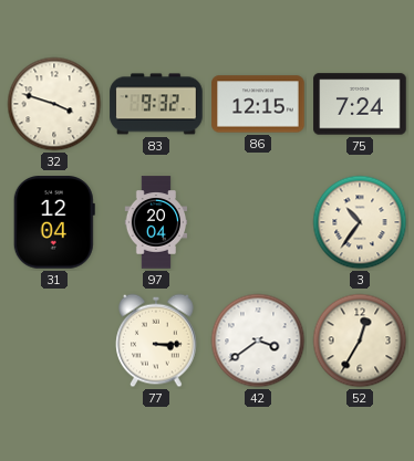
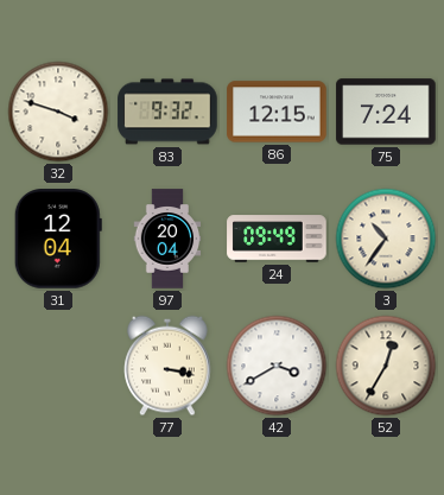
24: none -> 09:49 (277, 239)
77: 3:15 -> 3:17 (167, 366)
42: 3:39 -> 3:40 (277, 366)
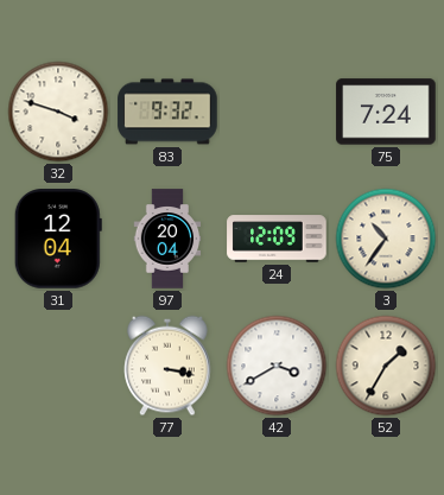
86: 12:15 -> none (277, 112)
24: 09:49 -> 12:09 (277, 239)
52: 12:35 -> 1:35 (386, 366)
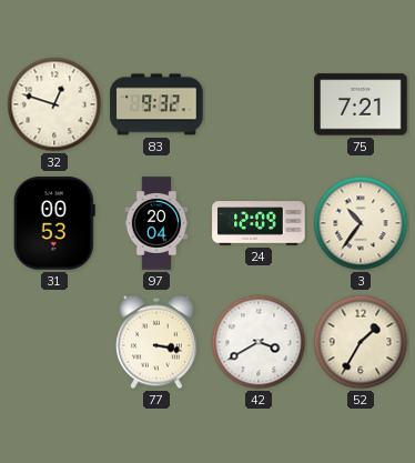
32: 3:48 -> 12:48 (54, 104)
75: 7:24 -> 7:21 (361, 104)
31: 12:04 -> 00:53 (54, 223)
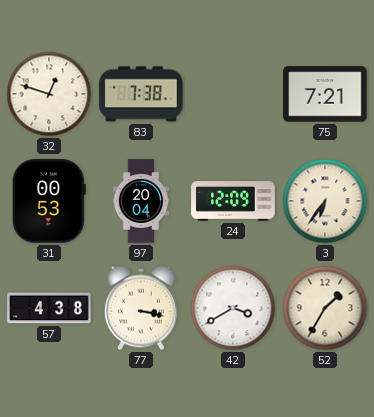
83: 9:32 -> 7:38 (141, 94)
3: 10:36 -> 6:36 (325, 201)
57: none -> 4:38 (49, 308)
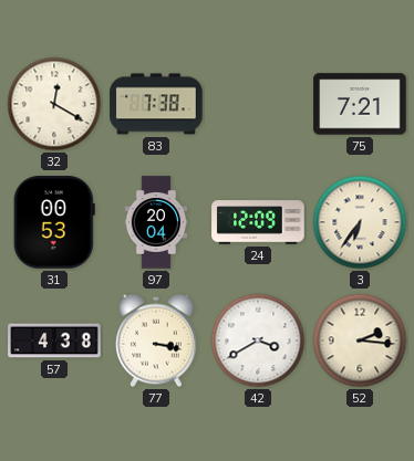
32: 12:48 -> 12:20 (54, 104)
52: 1:35 -> 2:16 (360, 340)
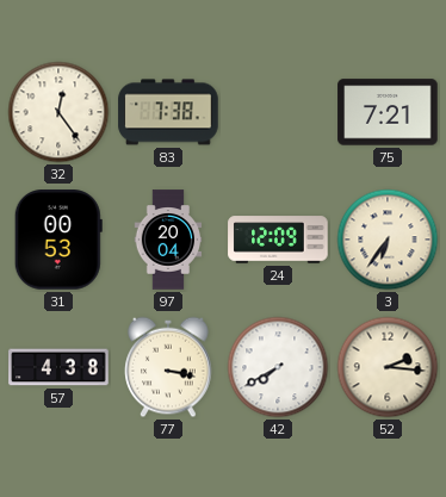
32: 12:20 -> 12:24 (58, 112)
42: 3:40 -> 7:40 (278, 367)
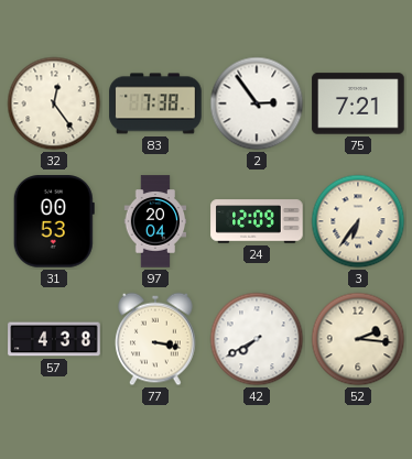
2: none -> 2:54 (257, 103)
